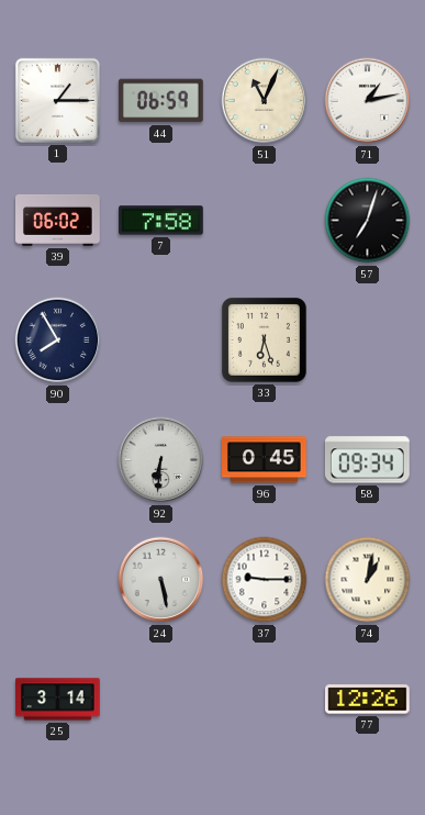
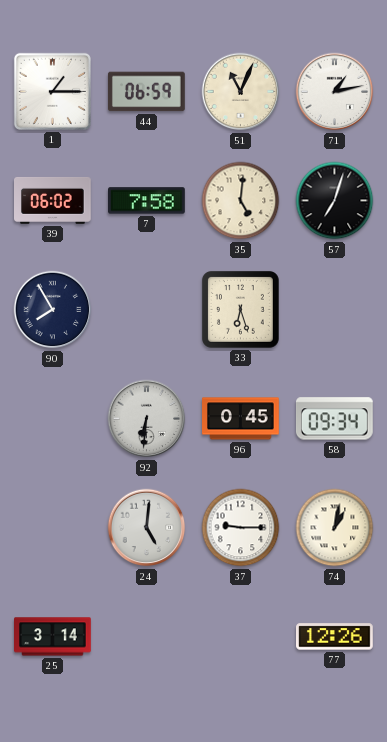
35: none -> 5:01 (241, 201)
24: 5:28 -> 5:01 (147, 528)
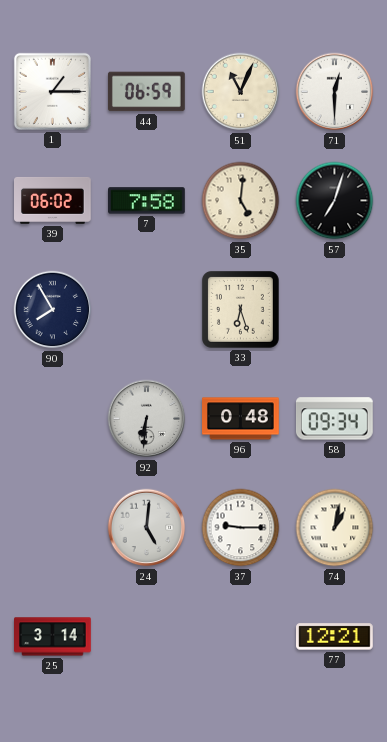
71: 1:13 -> 12:30 (335, 92)
96: 0:45 -> 0:48 (241, 419)
77: 12:26 -> 12:21 (335, 637)
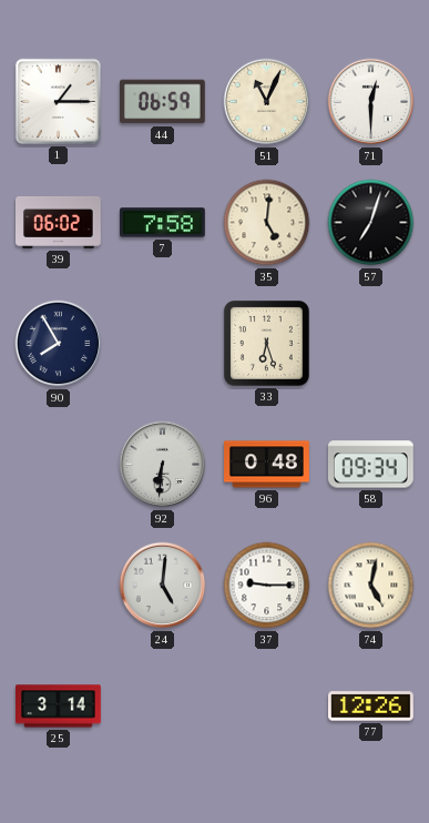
74: 1:02 -> 5:02 (371, 586)
77: 12:21 -> 12:26 (371, 707)
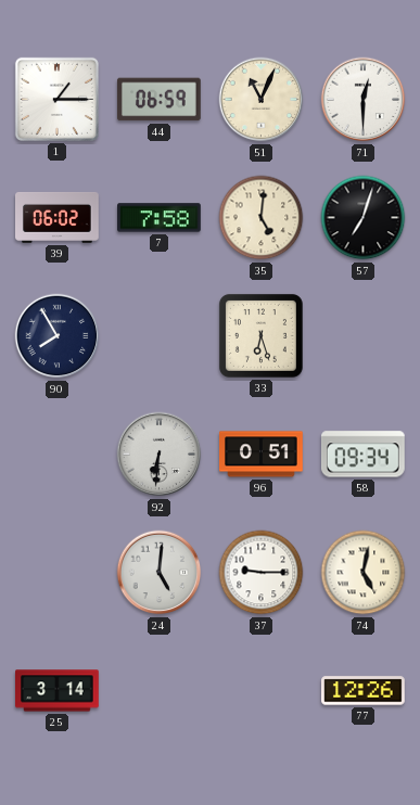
96: 0:48 -> 0:51 (262, 455)
